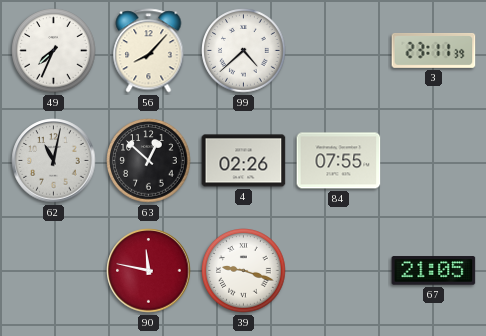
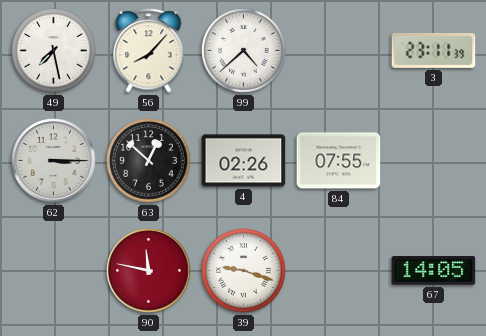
49: 7:34 -> 7:28 (54, 51)
62: 11:02 -> 3:15 (54, 161)
67: 21:05 -> 14:05 (434, 271)
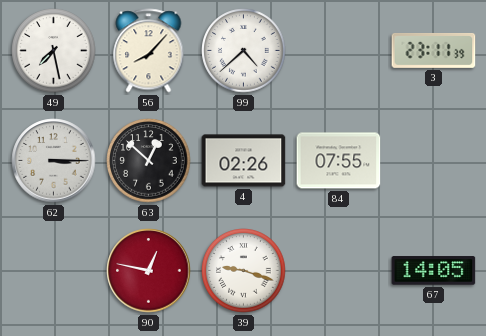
90: 11:47 -> 12:47 (149, 271)
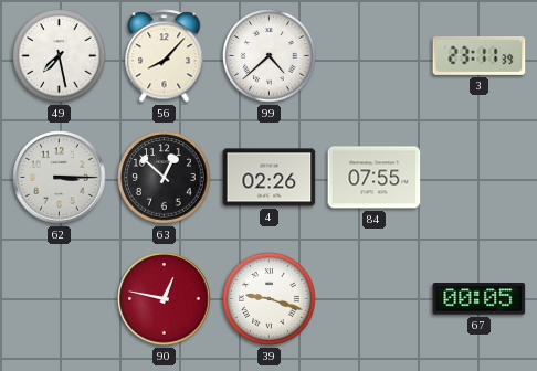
67: 14:05 -> 00:05 (480, 299)
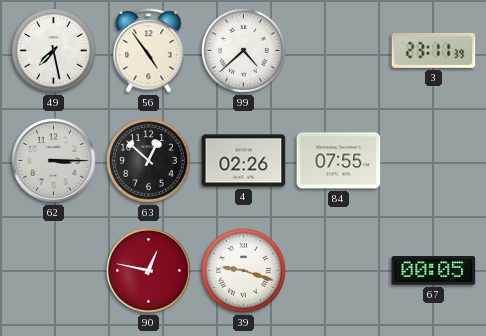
56: 8:07 -> 4:54 (149, 51)
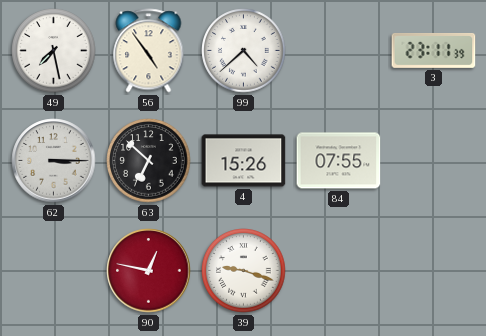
63: 12:52 -> 6:52 (149, 161)
4: 02:26 -> 15:26 (244, 161)
67: 00:05 -> none (434, 271)
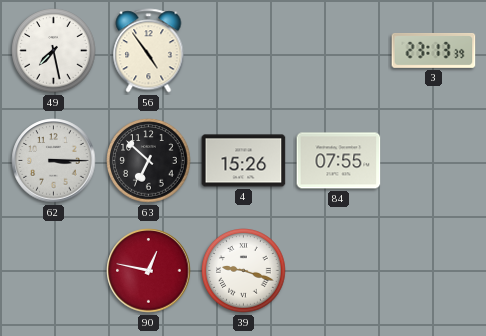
99: 4:38 -> none (244, 51)
3: 23:11 -> 23:13 (434, 50)
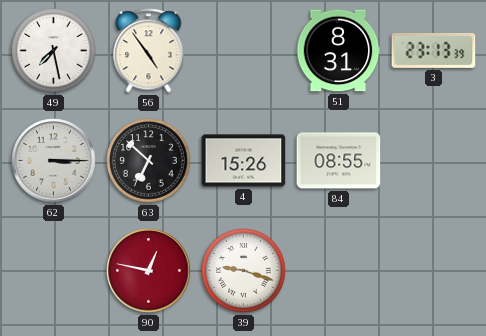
51: none -> 8:31 (338, 51)
84: 07:55 -> 08:55 (339, 161)
